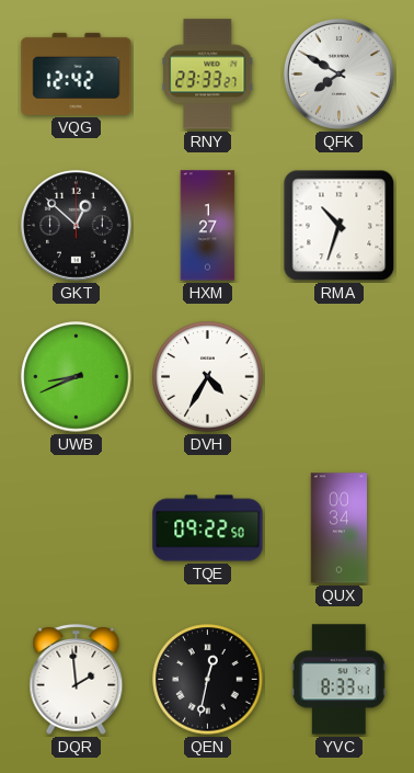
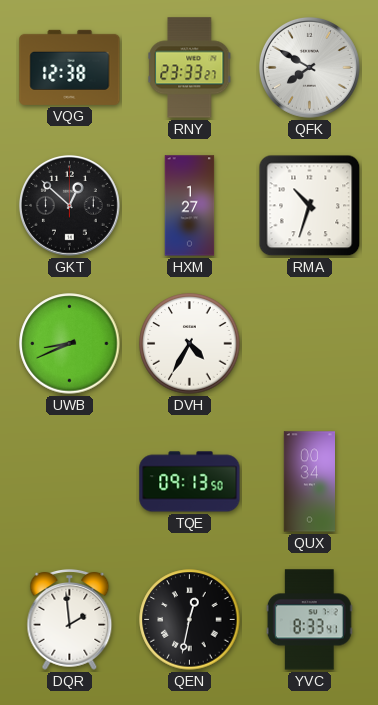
VQG: 12:42 -> 12:38 (70, 67)
TQE: 09:22 -> 09:13 (190, 482)
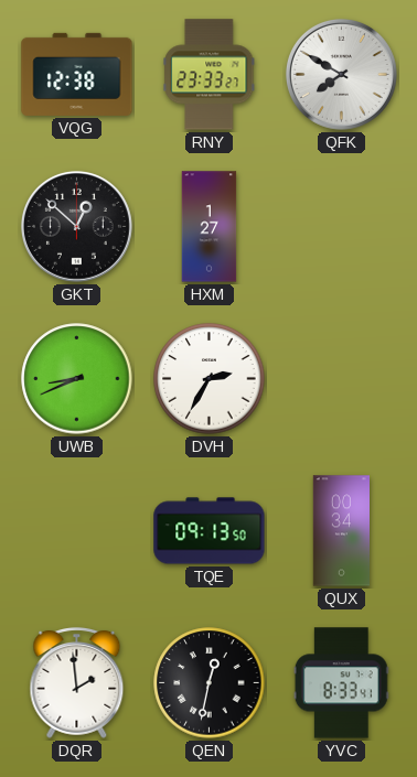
RMA: 10:33 -> none (310, 206)
DVH: 4:35 -> 2:35 (210, 379)
